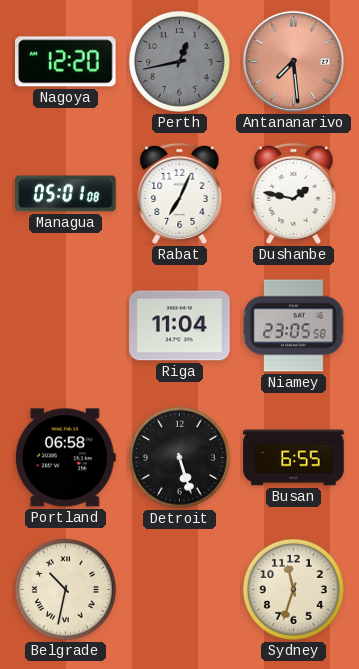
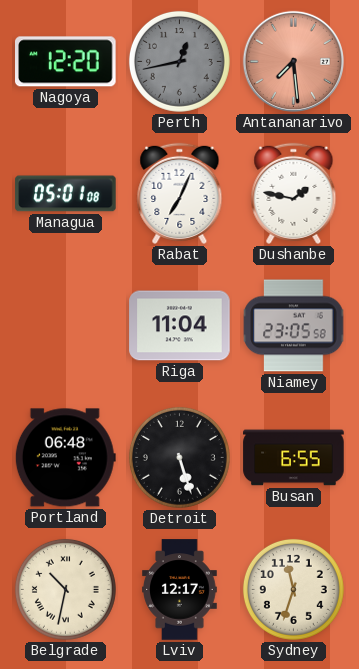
Portland: 06:58 -> 06:48 (65, 458)
Lviv: none -> 12:17 (180, 590)
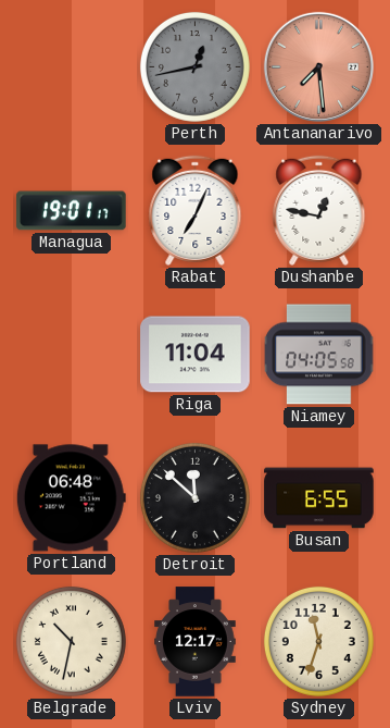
Nagoya: 12:20 -> none (66, 62)
Managua: 05:01 -> 19:01 (72, 211)
Dushanbe: 1:47 -> 12:47 (319, 210)
Niamey: 23:05 -> 04:05 (319, 355)
Detroit: 5:27 -> 11:52 (194, 497)
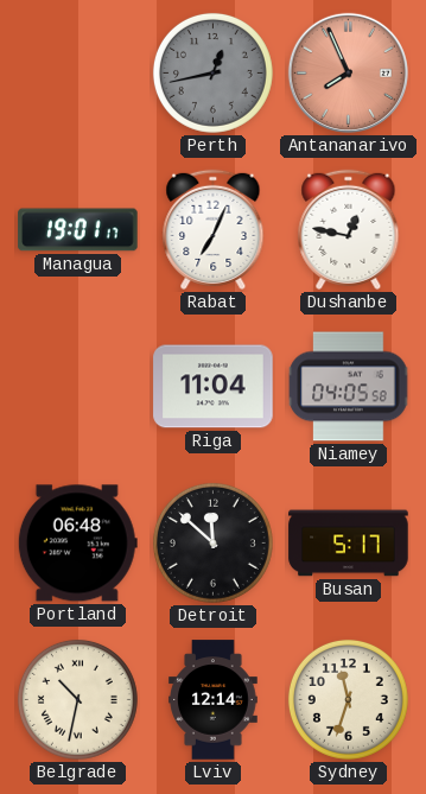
Antananarivo: 7:29 -> 7:56 (348, 72)
Busan: 6:55 -> 5:17 (349, 544)
Lviv: 12:17 -> 12:14 (214, 700)
